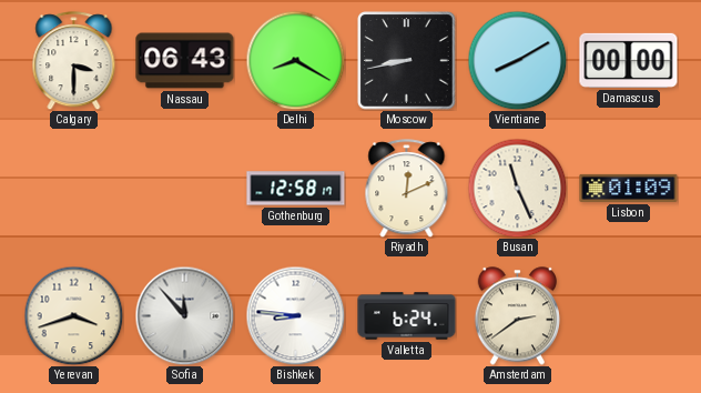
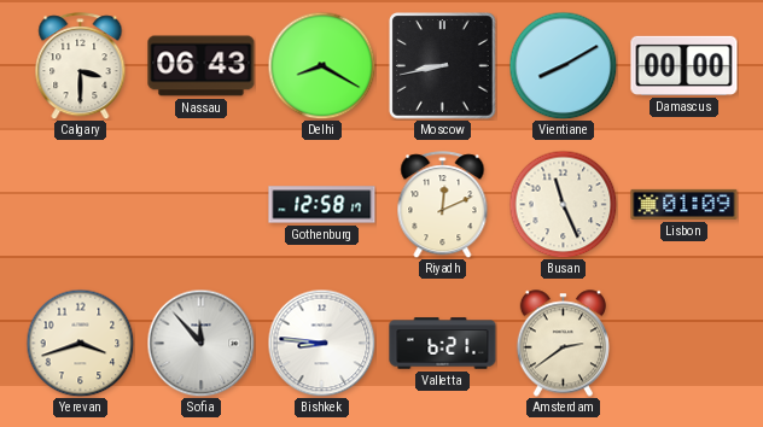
Valletta: 6:24 -> 6:21 (443, 344)
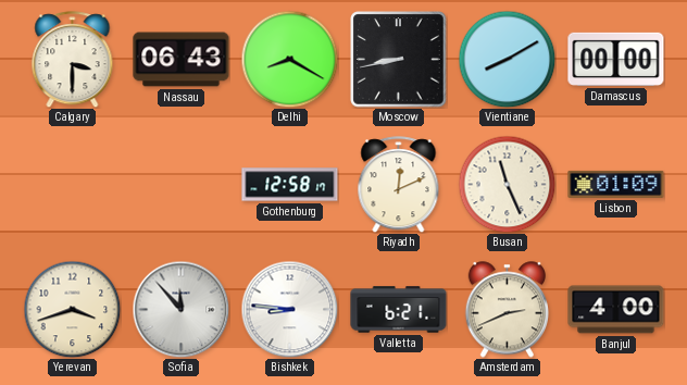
Amsterdam: 2:39 -> 2:41 (507, 310)
Banjul: none -> 4:00 (616, 310)
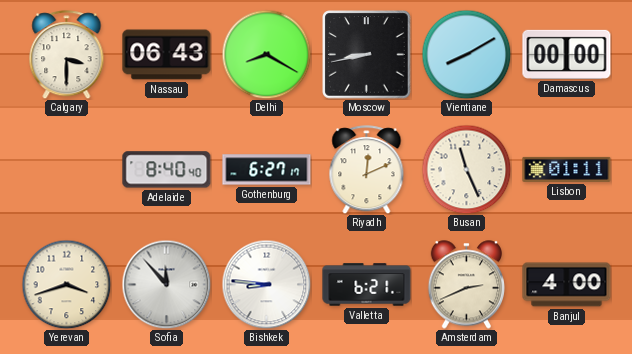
Adelaide: none -> 8:40 (167, 170)
Gothenburg: 12:58 -> 6:27 (267, 170)
Lisbon: 01:09 -> 01:11 (567, 169)
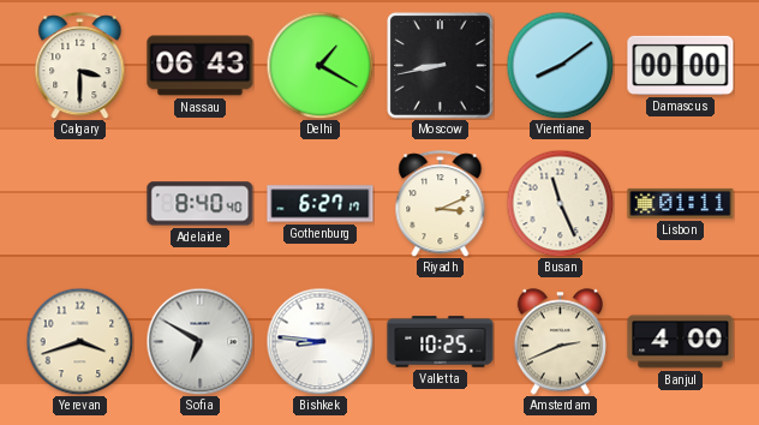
Delhi: 8:20 -> 1:20 (319, 65)
Vientiane: 8:10 -> 8:09 (560, 65)
Riyadh: 12:11 -> 3:11 (441, 204)
Sofia: 11:53 -> 6:50 (199, 341)
Valletta: 6:21 -> 10:25 (441, 342)
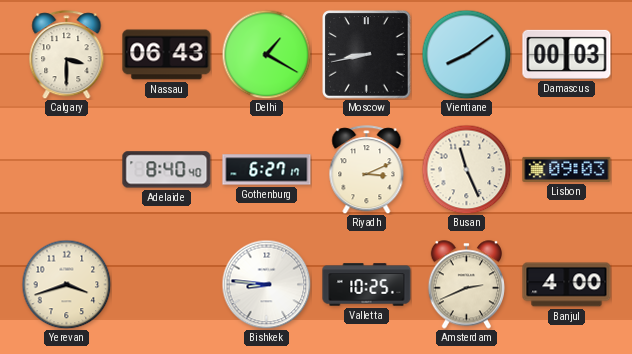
Damascus: 00:00 -> 00:03 (567, 54)
Lisbon: 01:11 -> 09:03 (567, 169)
Sofia: 6:50 -> none (199, 341)
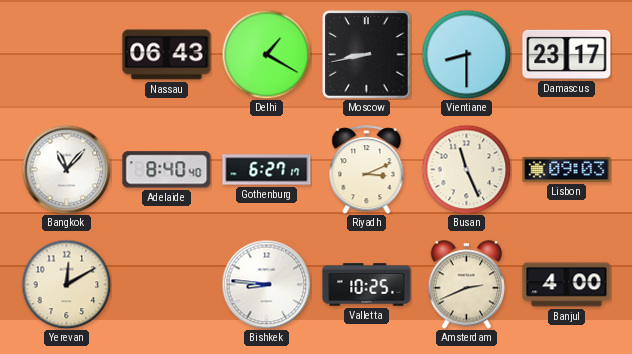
Calgary: 3:30 -> none (67, 55)
Vientiane: 8:09 -> 8:30 (466, 54)
Damascus: 00:03 -> 23:17 (567, 54)
Bangkok: none -> 11:07 (66, 169)
Yerevan: 3:42 -> 12:10 (66, 284)
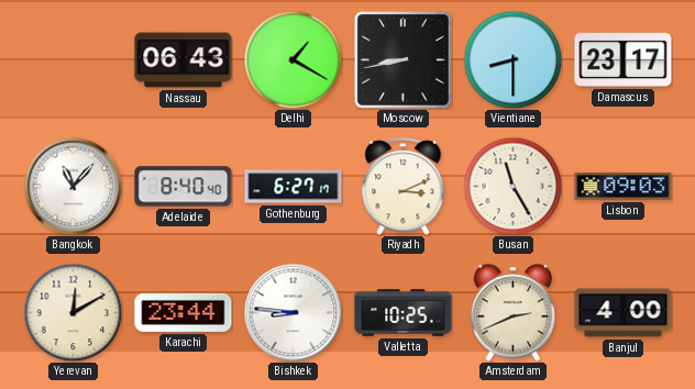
Busan: 11:26 -> 11:25 (512, 186)
Karachi: none -> 23:44 (184, 312)
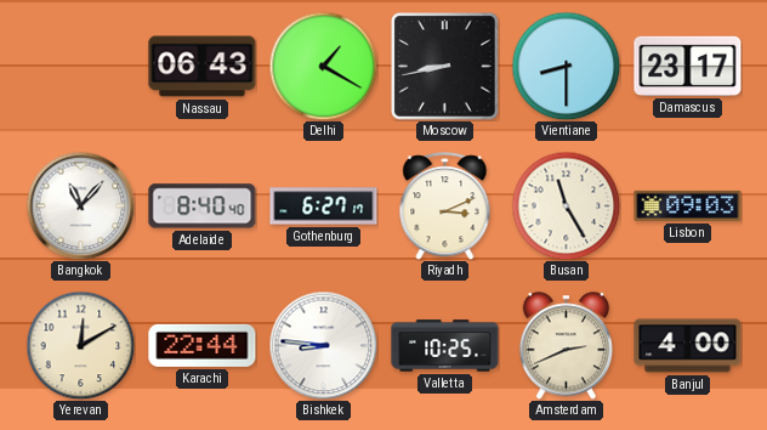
Karachi: 23:44 -> 22:44 (203, 345)
